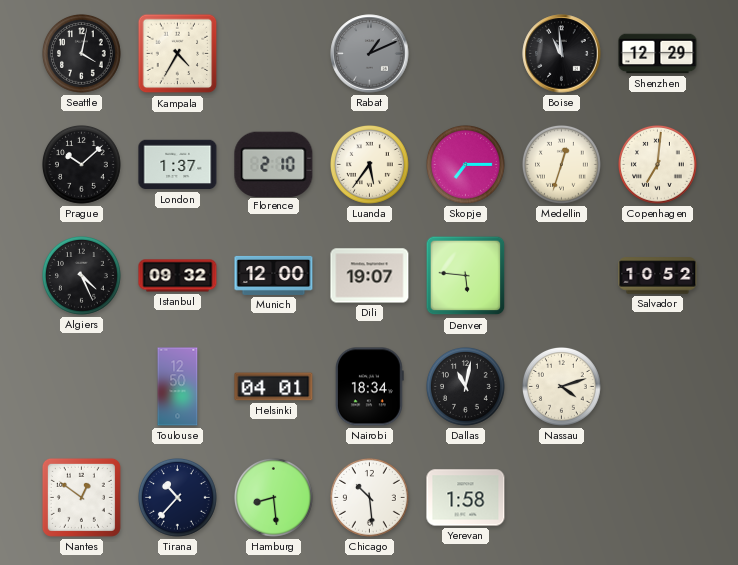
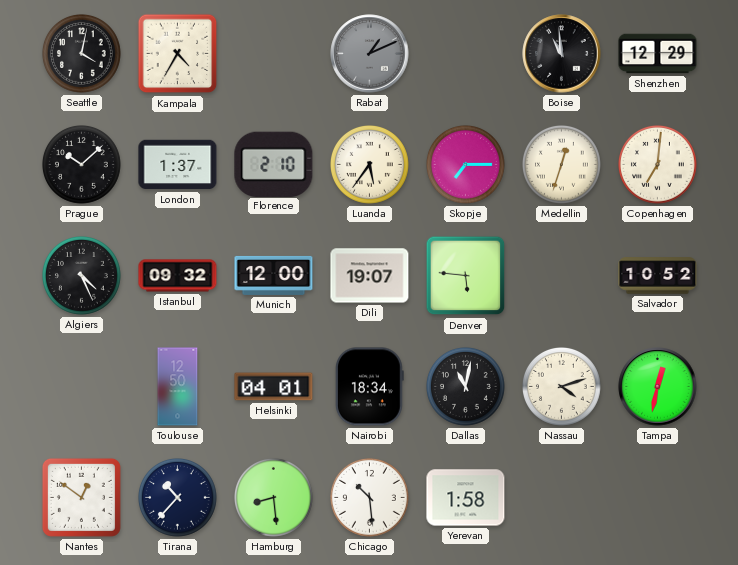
Tampa: none -> 12:32 (658, 387)
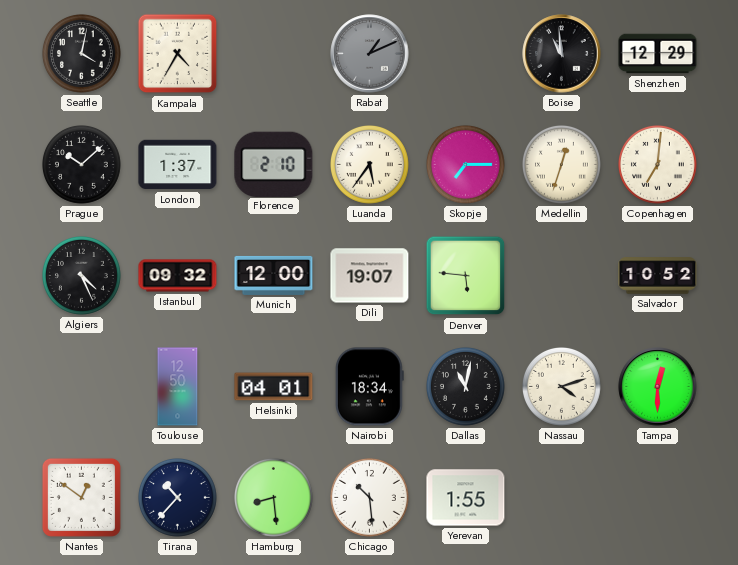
Tampa: 12:32 -> 12:30 (658, 387)
Yerevan: 1:58 -> 1:55 (466, 498)
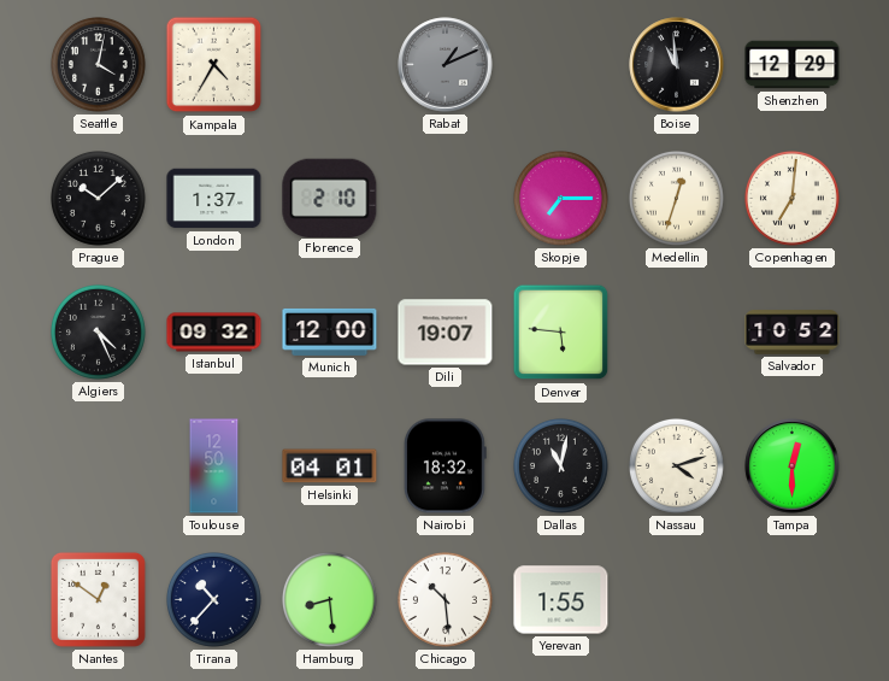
Luanda: 5:36 -> none (370, 165)
Nairobi: 18:34 -> 18:32 (444, 466)
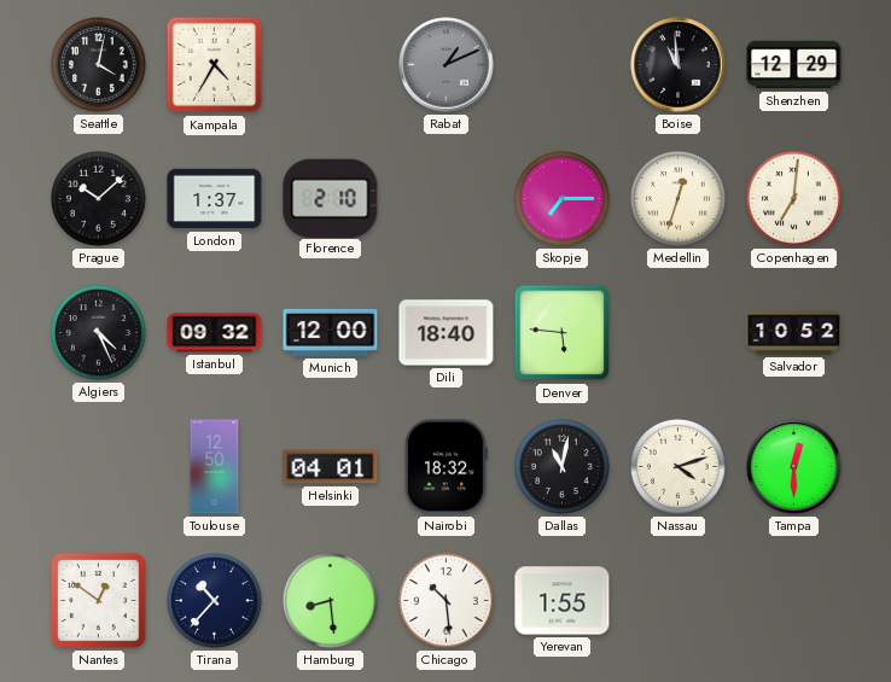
Dili: 19:07 -> 18:40 (447, 333)
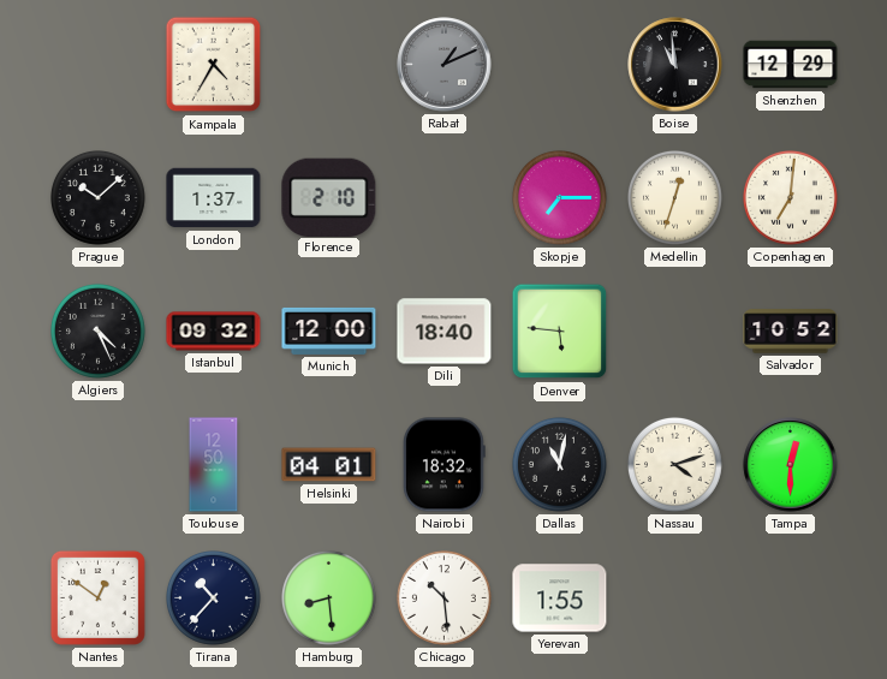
Seattle: 4:02 -> none (99, 65)
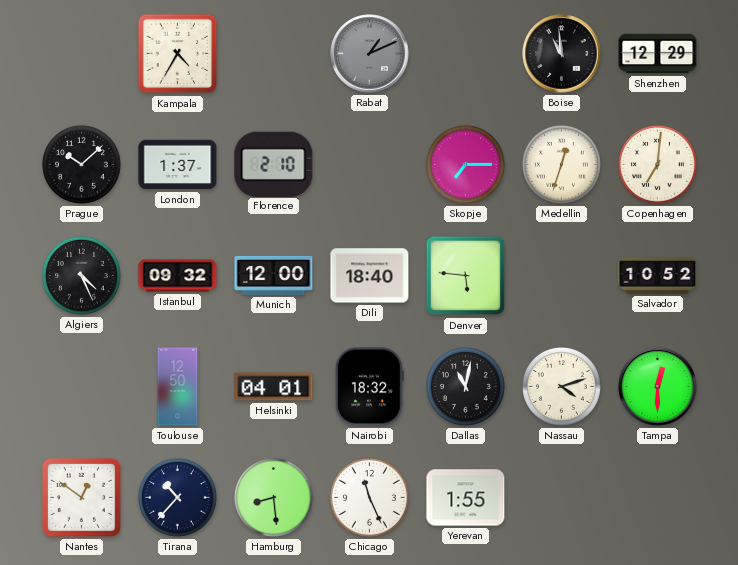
Chicago: 10:29 -> 11:26 (370, 498)
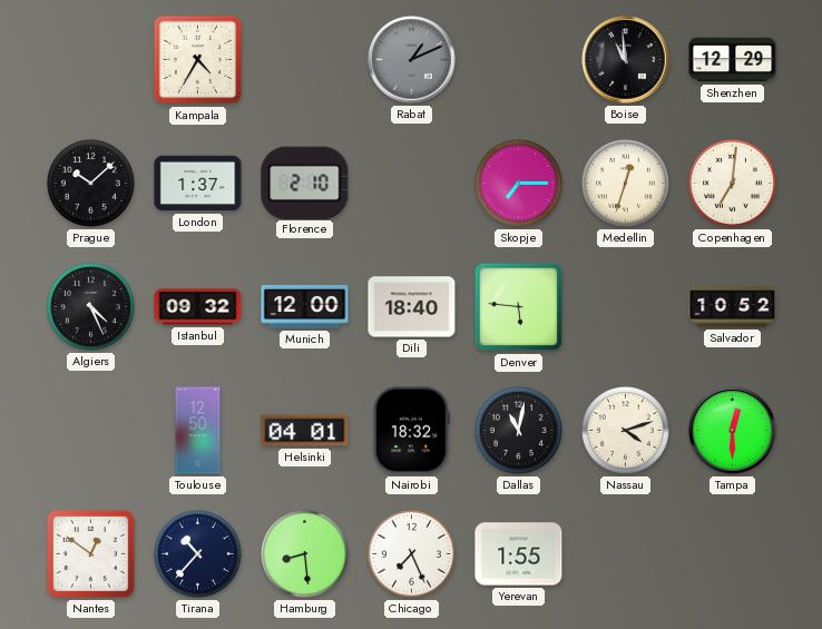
Chicago: 11:26 -> 7:26 (412, 554)
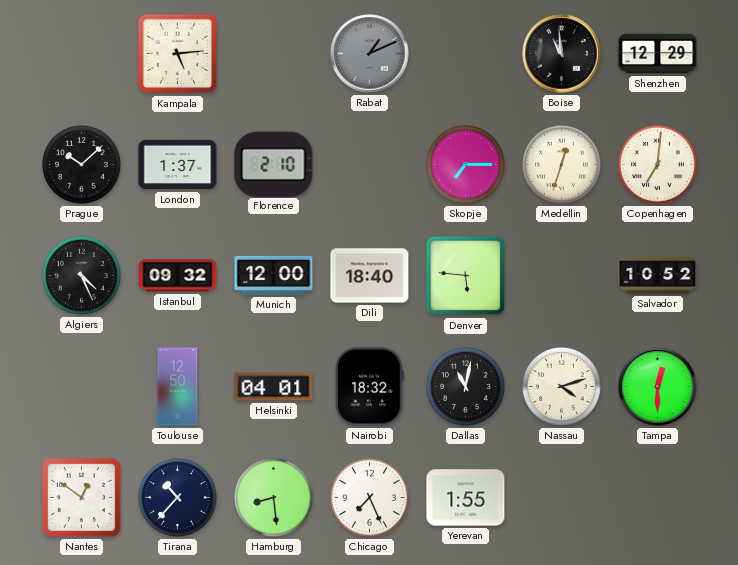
Kampala: 4:35 -> 5:14 (178, 54)
